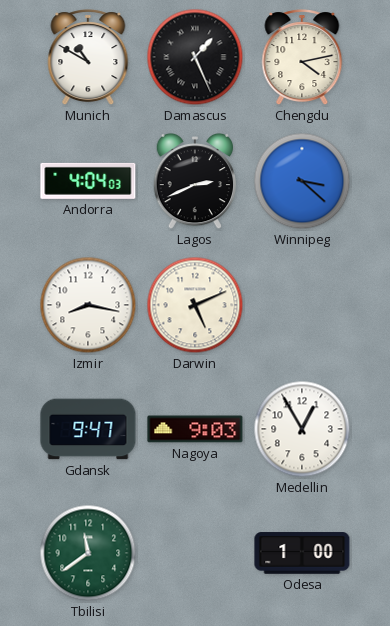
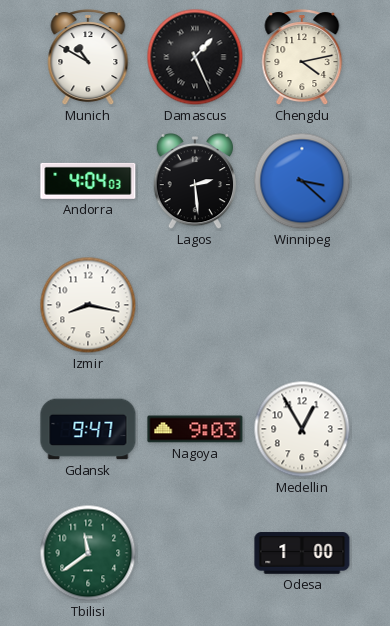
Lagos: 2:41 -> 2:29 (195, 181)
Darwin: 5:11 -> none (195, 305)
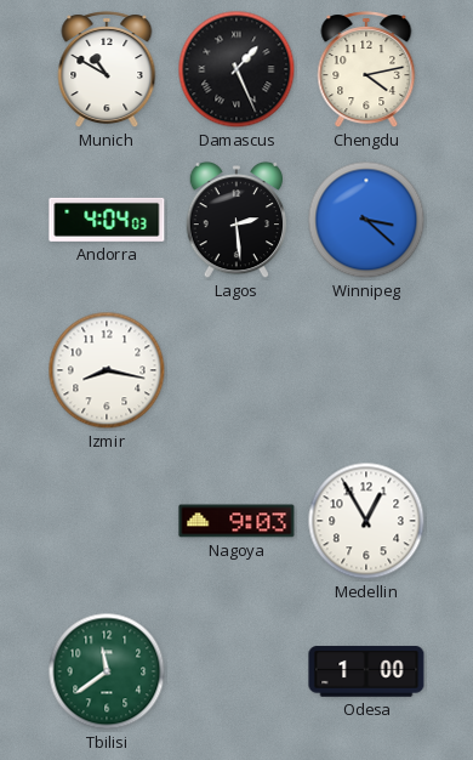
Gdansk: 9:47 -> none (88, 429)
